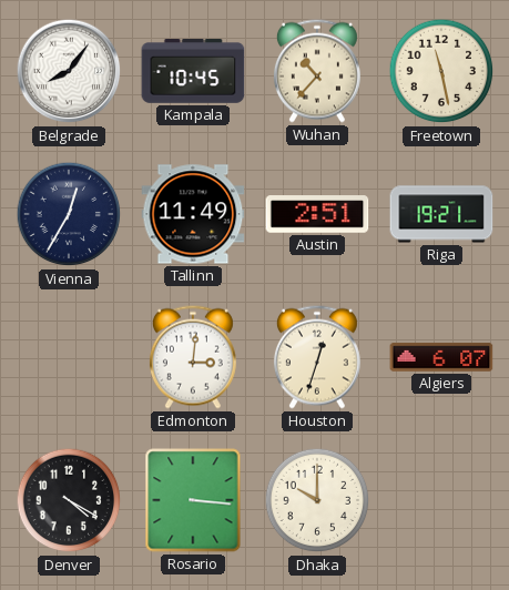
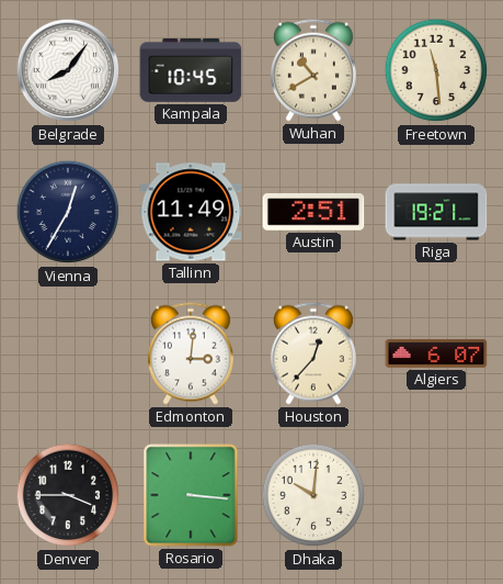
Wuhan: 10:37 -> 10:40 (313, 70)
Freetown: 11:28 -> 11:29 (436, 70)
Houston: 12:33 -> 12:37 (313, 353)
Denver: 4:20 -> 3:45 (68, 495)
Dhaka: 10:00 -> 10:01 (313, 495)
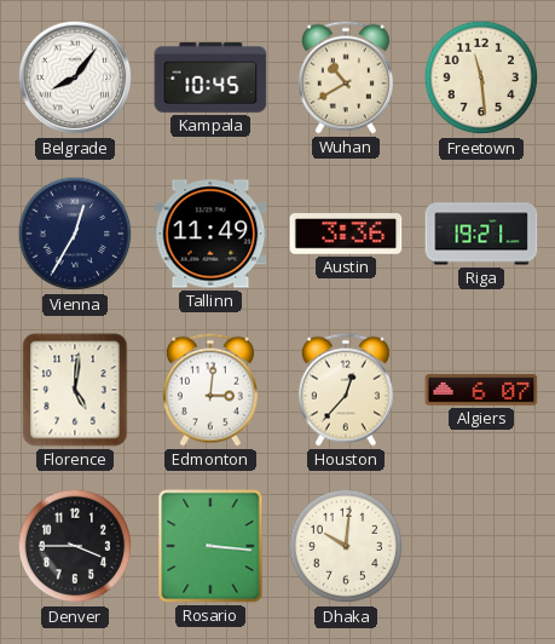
Austin: 2:51 -> 3:36 (346, 234)
Florence: none -> 5:01 (75, 390)
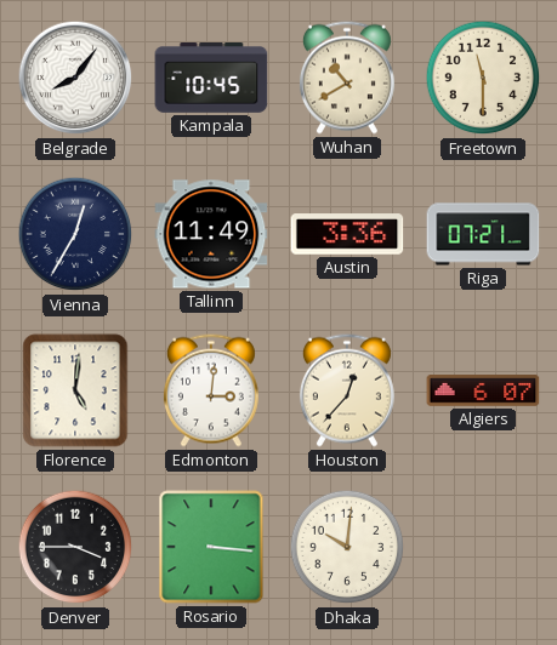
Freetown: 11:29 -> 11:30 (483, 78)
Riga: 19:21 -> 07:21 (483, 234)
